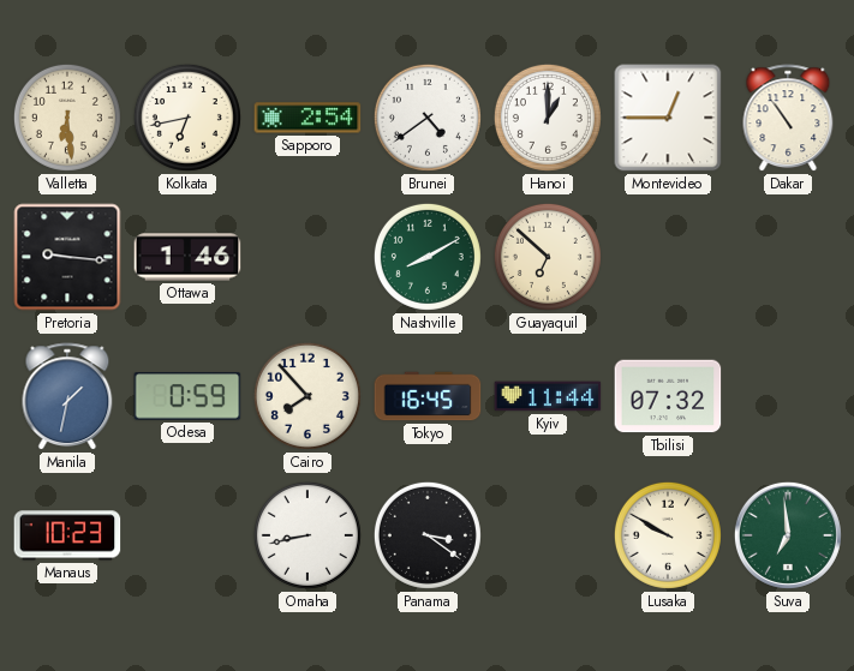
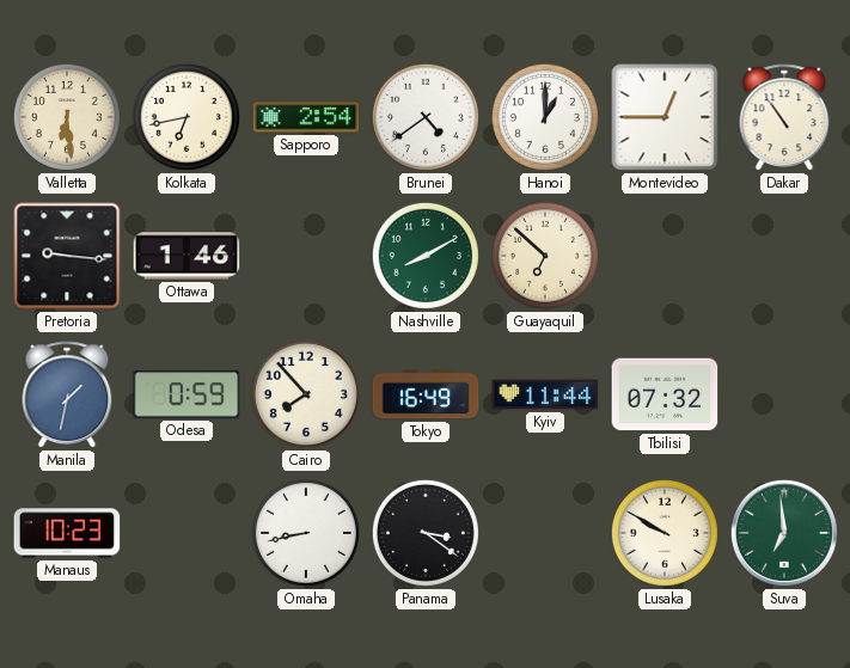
Tokyo: 16:45 -> 16:49 (426, 394)
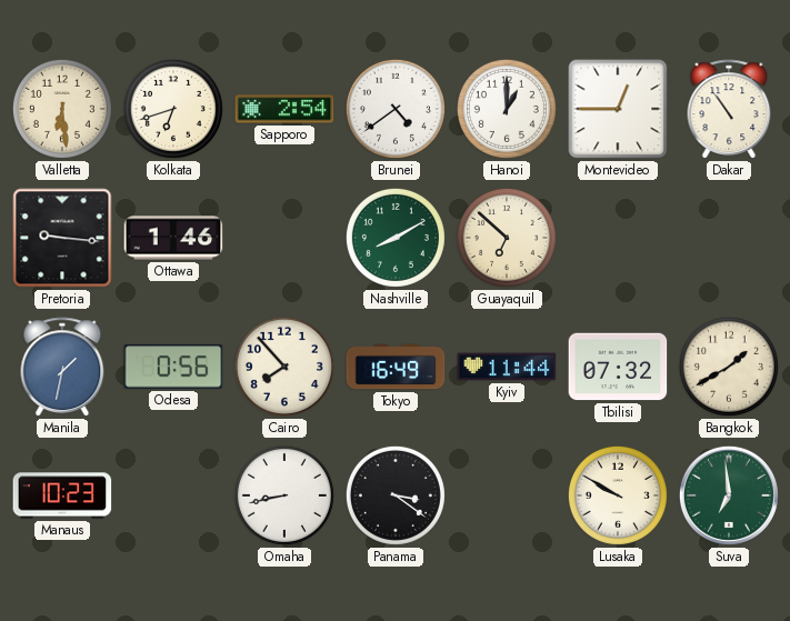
Kolkata: 6:43 -> 6:42 (173, 109)
Odesa: 0:59 -> 0:56 (173, 367)
Bangkok: none -> 1:40 (729, 367)
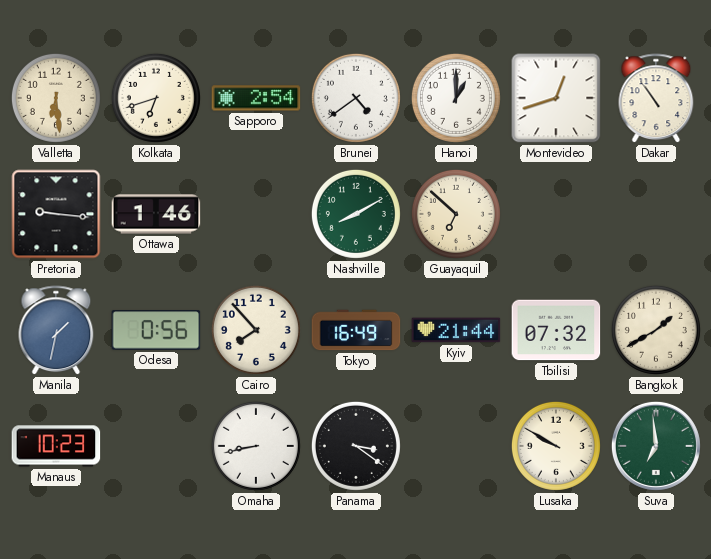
Montevideo: 12:45 -> 12:42 (556, 98)
Kyiv: 11:44 -> 21:44 (456, 330)
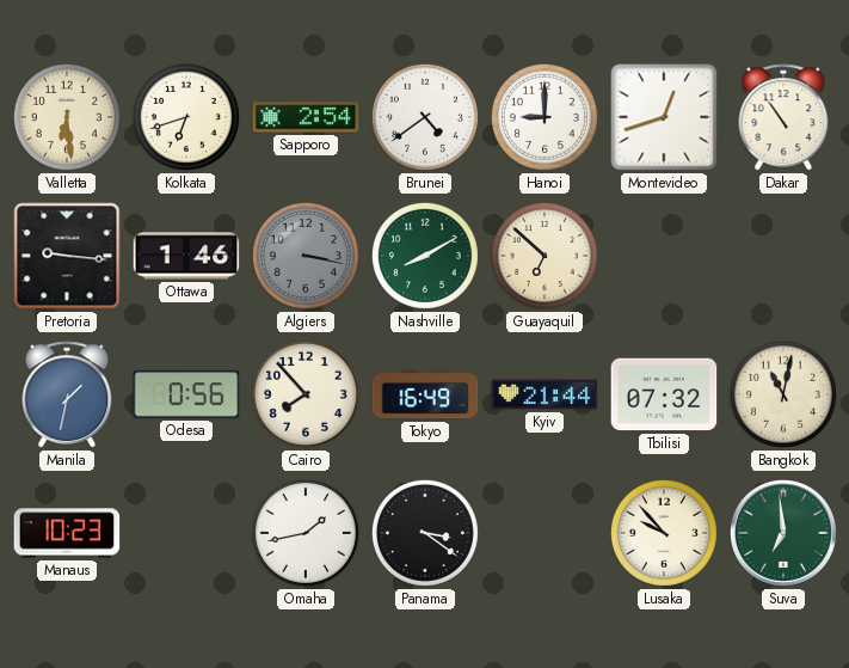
Hanoi: 1:00 -> 9:00 (545, 117)
Algiers: none -> 3:17 (306, 256)
Bangkok: 1:40 -> 11:02 (783, 394)
Omaha: 8:43 -> 1:43 (306, 533)
Lusaka: 9:50 -> 9:53 (664, 533)
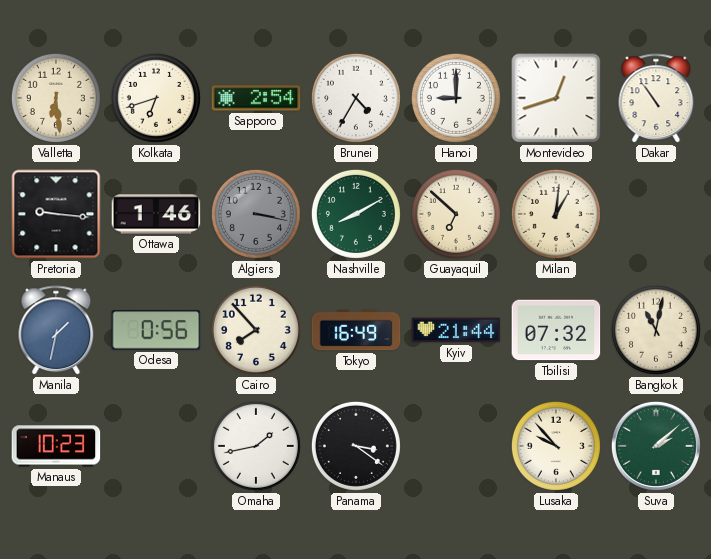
Brunei: 4:39 -> 4:35 (356, 98)
Milan: none -> 1:01 (556, 214)
Suva: 6:59 -> 2:08 (656, 446)
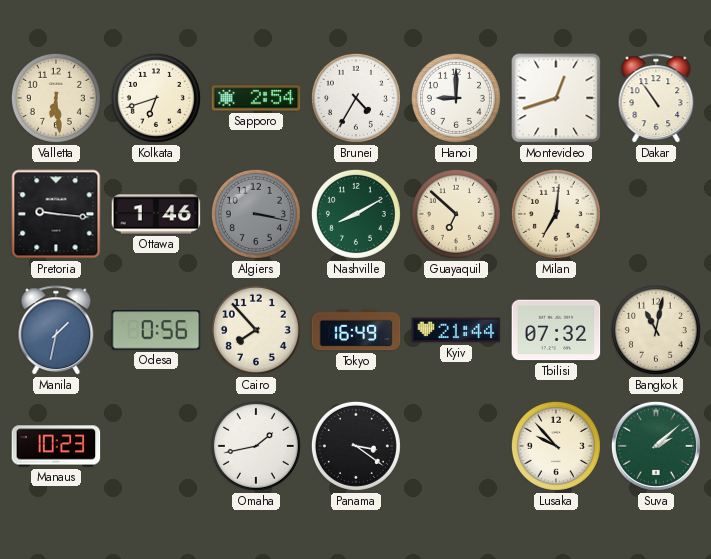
Milan: 1:01 -> 7:01 (556, 214)
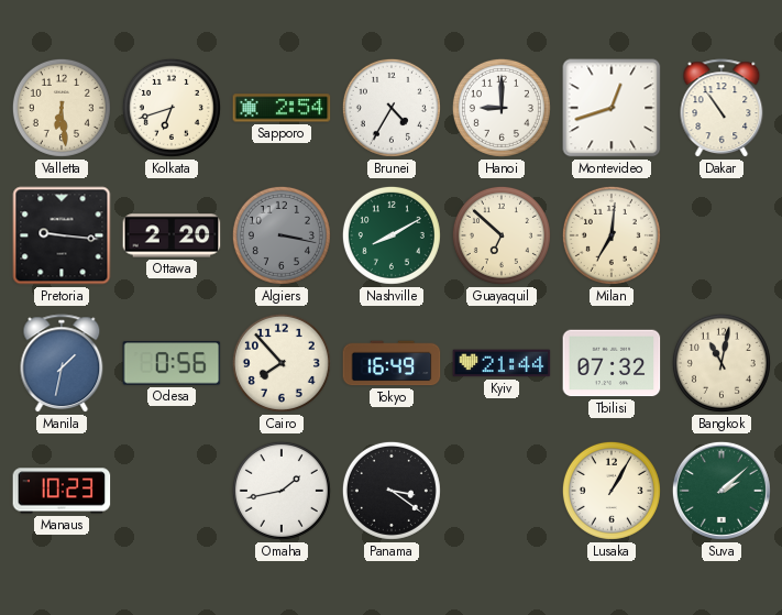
Ottawa: 1:46 -> 2:20 (172, 235)
Lusaka: 9:53 -> 1:05 (612, 491)
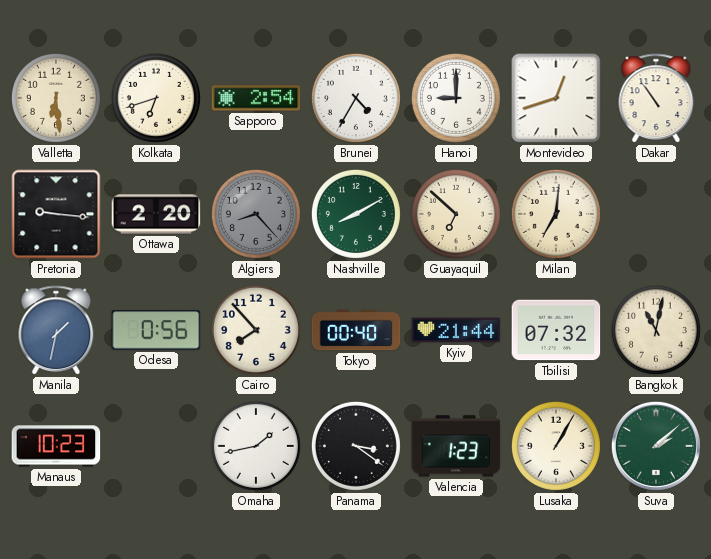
Algiers: 3:17 -> 8:23 (256, 214)
Tokyo: 16:49 -> 00:40 (356, 330)
Valencia: none -> 1:23 (456, 446)
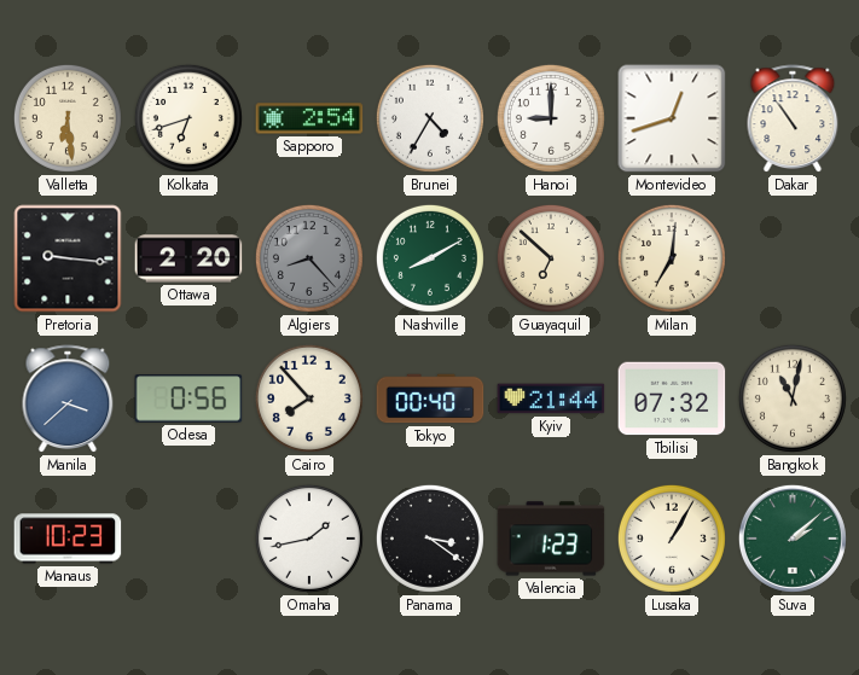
Manila: 1:32 -> 3:38 (68, 400)
